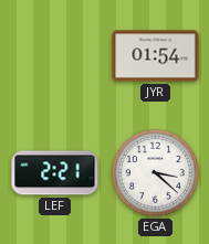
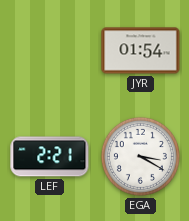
EGA: 3:22 -> 3:20 (140, 156)
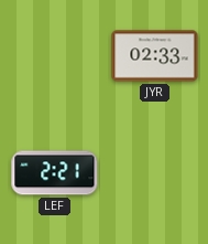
JYR: 01:54 -> 02:33 (155, 56)
EGA: 3:20 -> none (140, 156)
